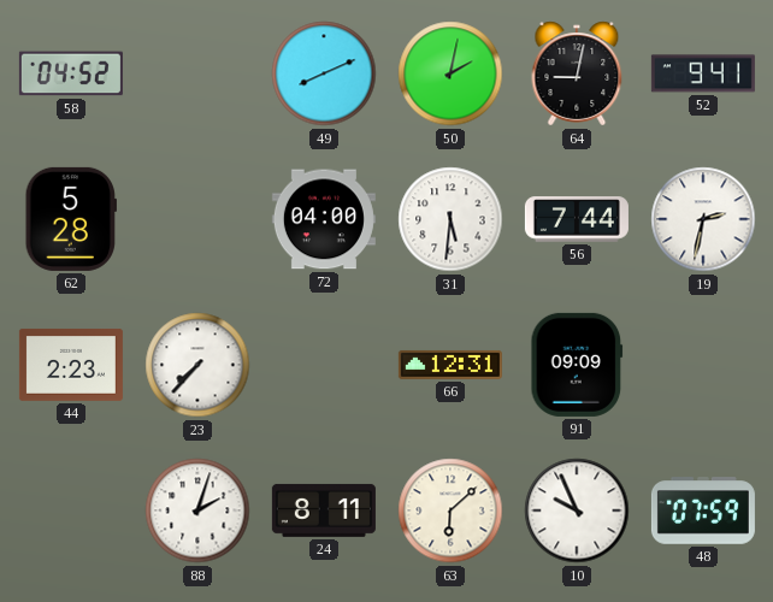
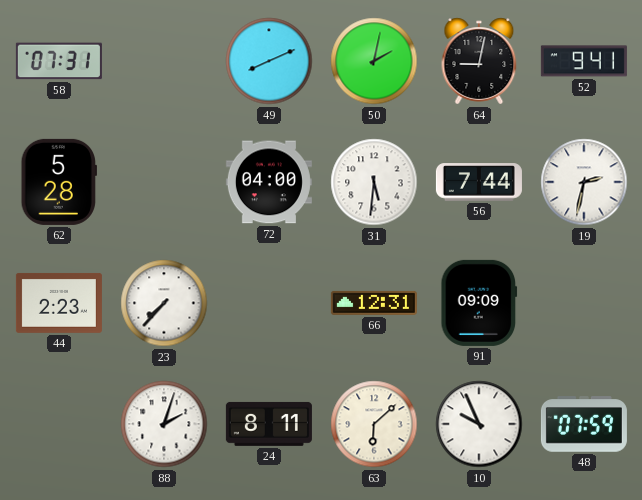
58: 04:52 -> 07:31 (59, 61)
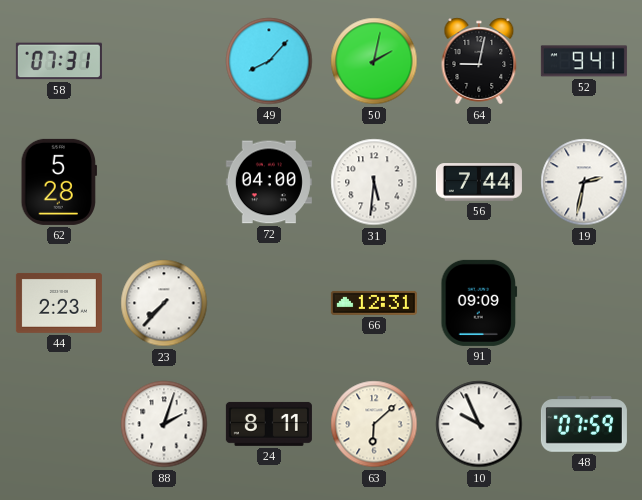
49: 8:11 -> 8:07 (269, 61)
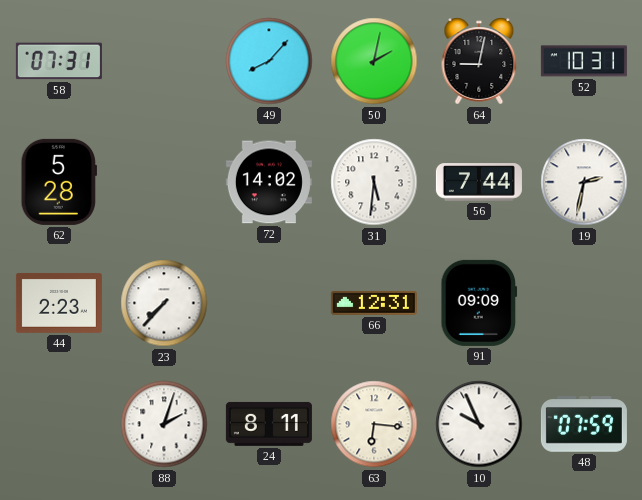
52: 9:41 -> 10:31 (584, 61)
72: 04:00 -> 14:02 (269, 182)
63: 6:08 -> 6:16 (374, 424)
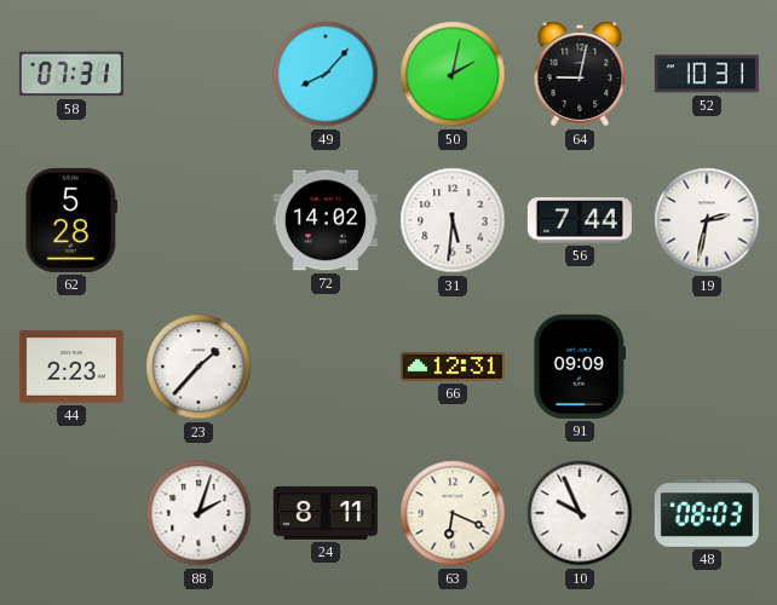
23: 7:37 -> 1:37 (198, 367)
63: 6:16 -> 6:19 (453, 513)
48: 07:59 -> 08:03 (707, 513)
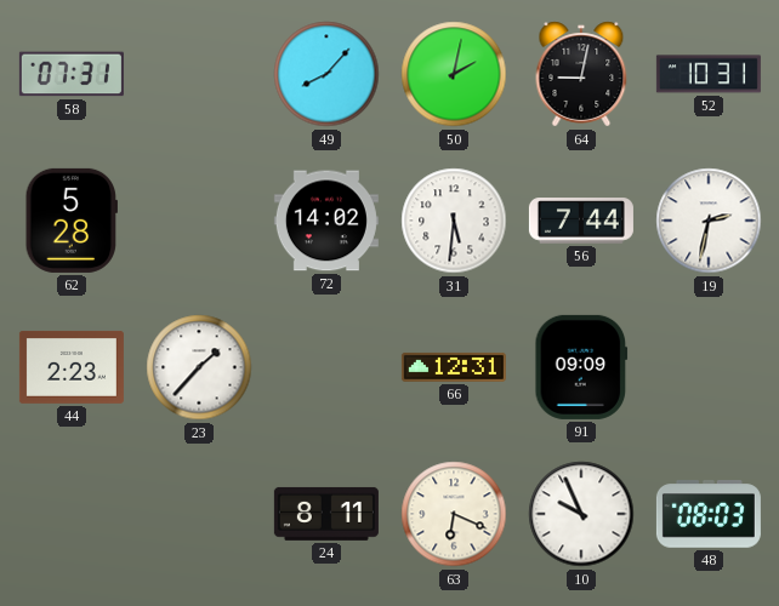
88: 2:03 -> none (198, 513)
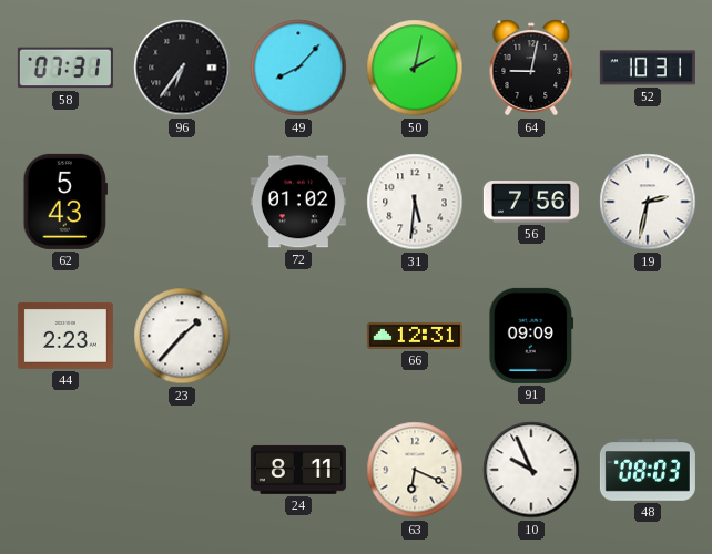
96: none -> 6:36 (182, 68)
62: 5:28 -> 5:43 (64, 202)
72: 14:02 -> 01:02 (298, 202)
56: 7:44 -> 7:56 (531, 202)
